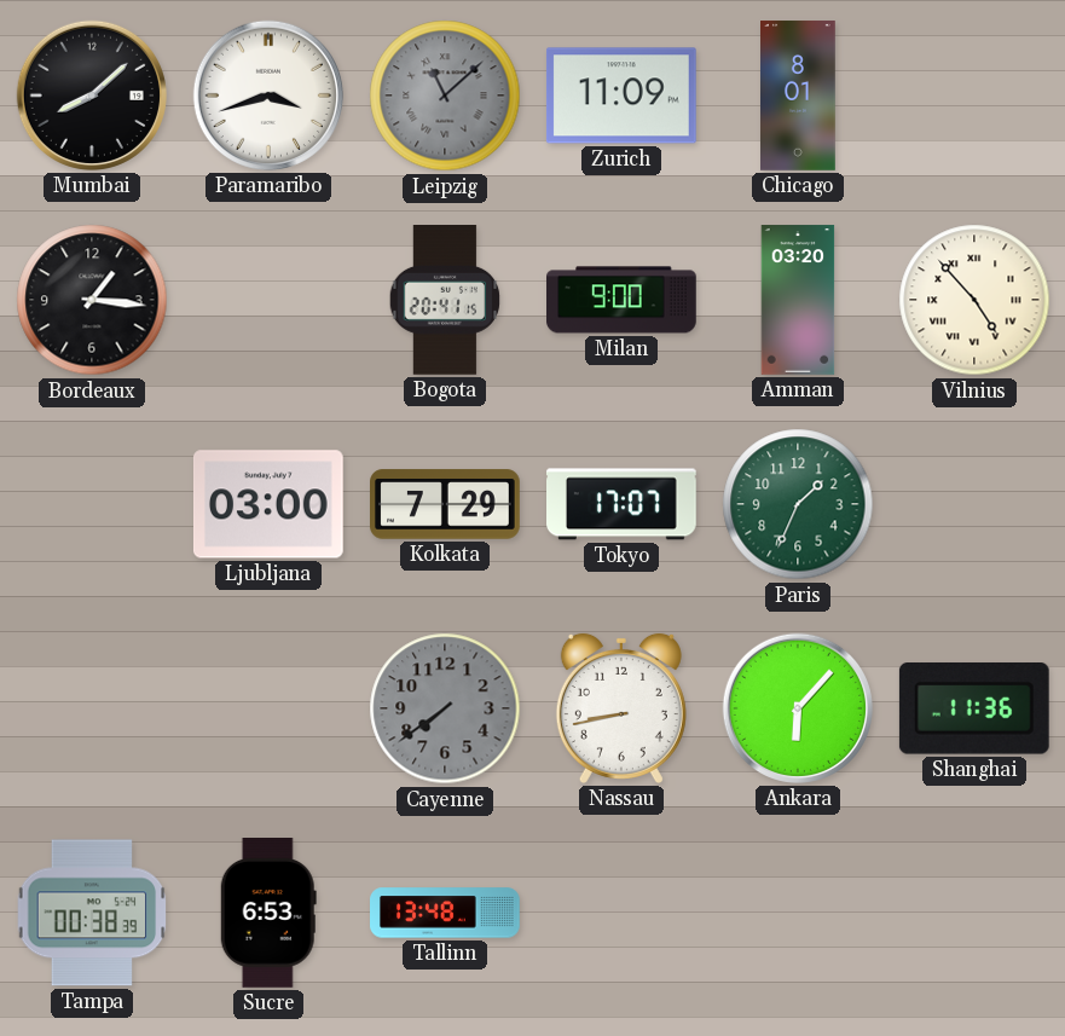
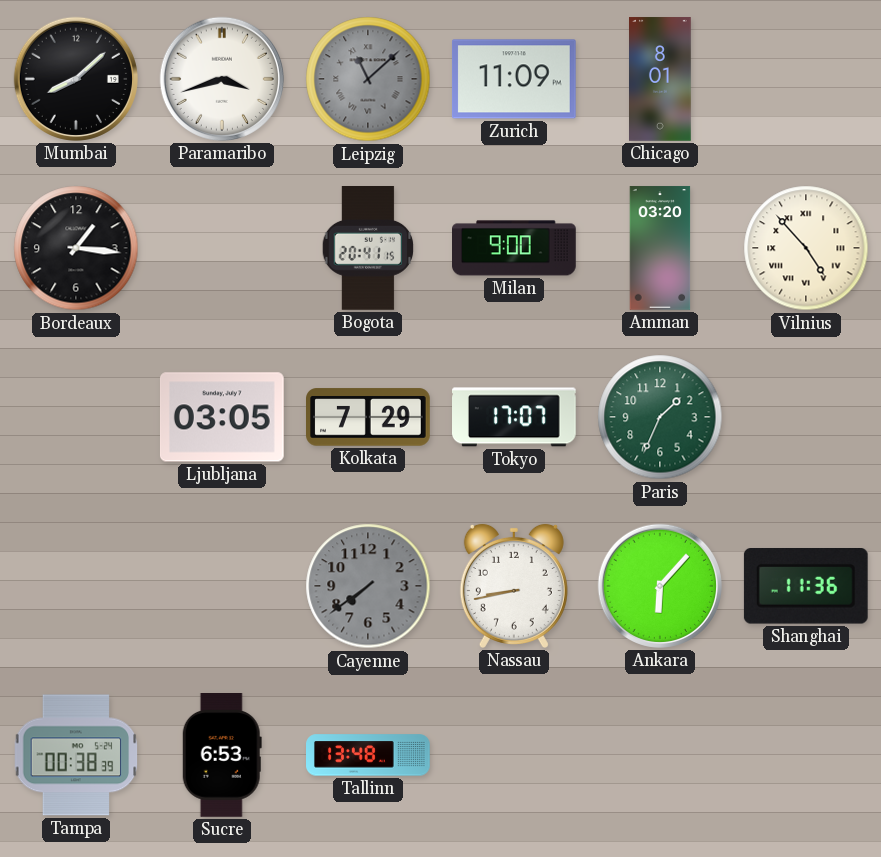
Ljubljana: 03:00 -> 03:05 (222, 417)
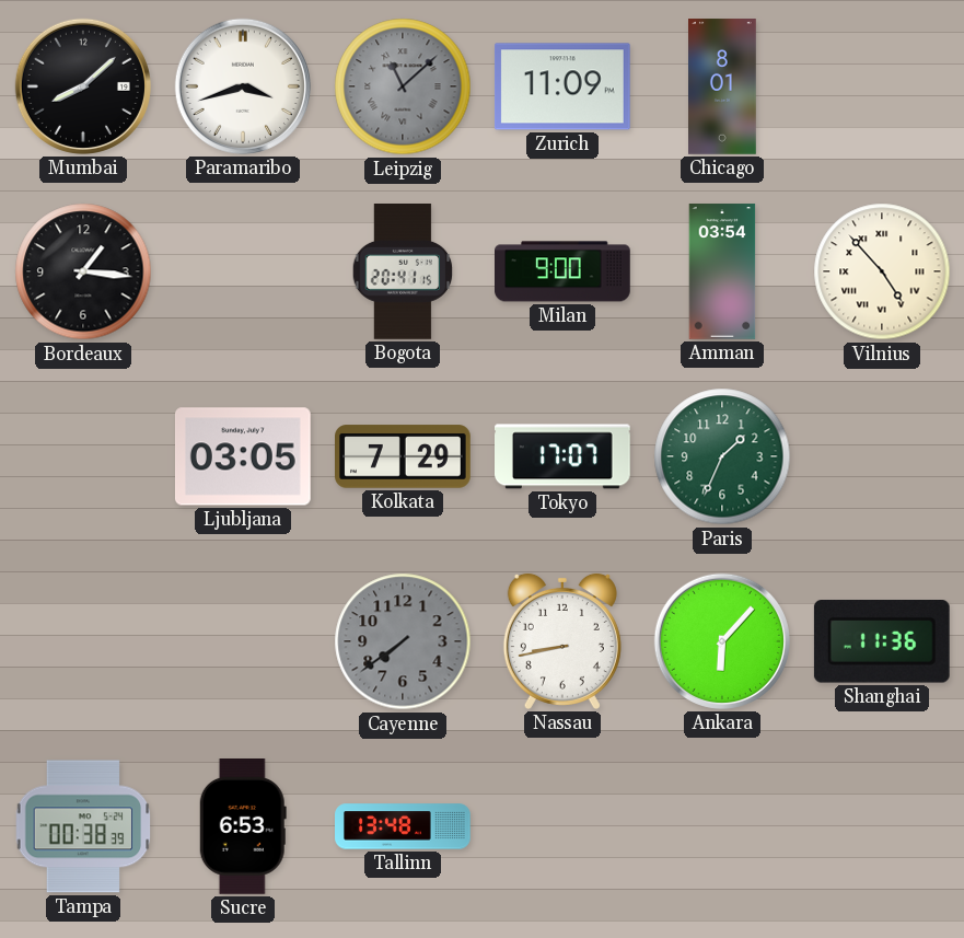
Amman: 03:20 -> 03:54 (722, 271)
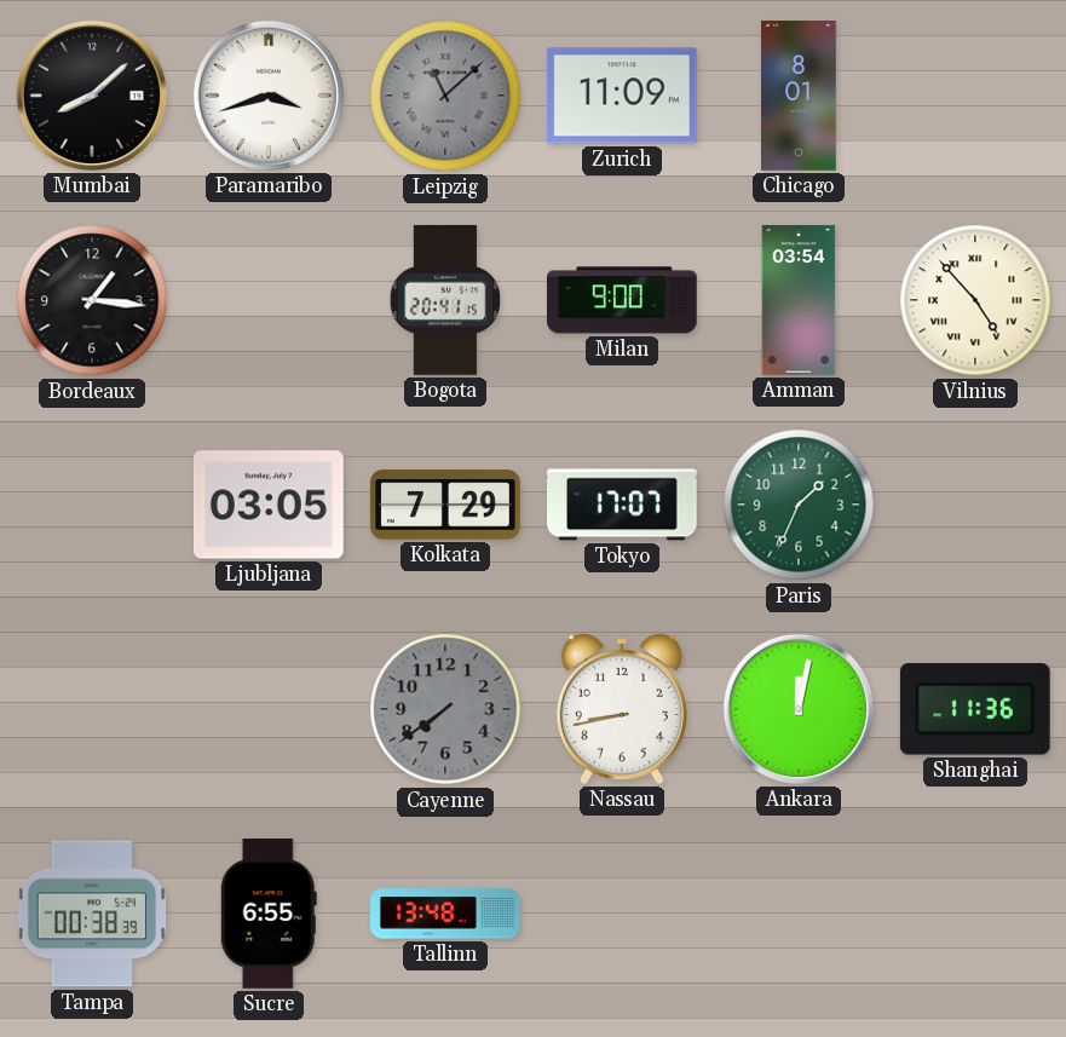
Ankara: 6:07 -> 12:02 (799, 709)
Sucre: 6:53 -> 6:55 (269, 915)
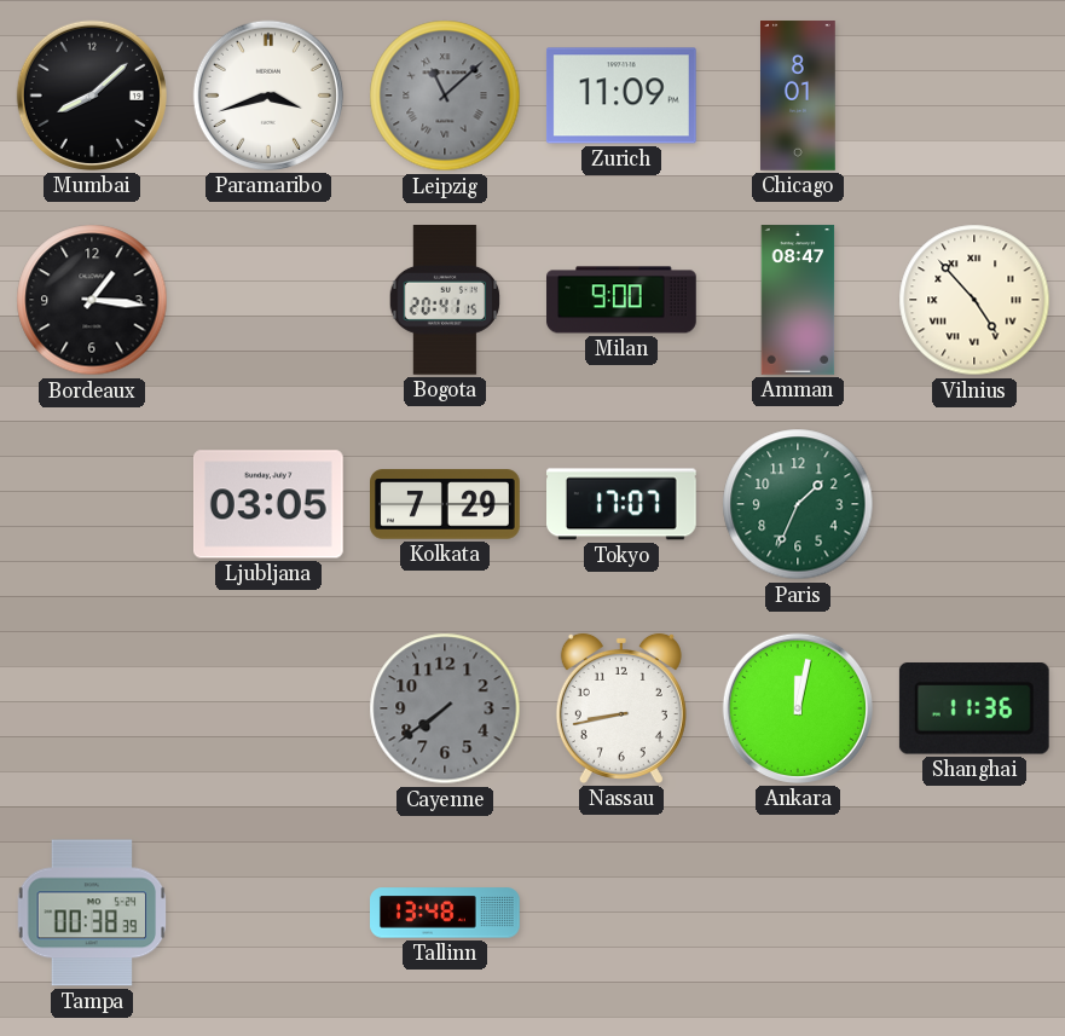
Amman: 03:54 -> 08:47 (798, 300)
Sucre: 6:55 -> none (269, 915)
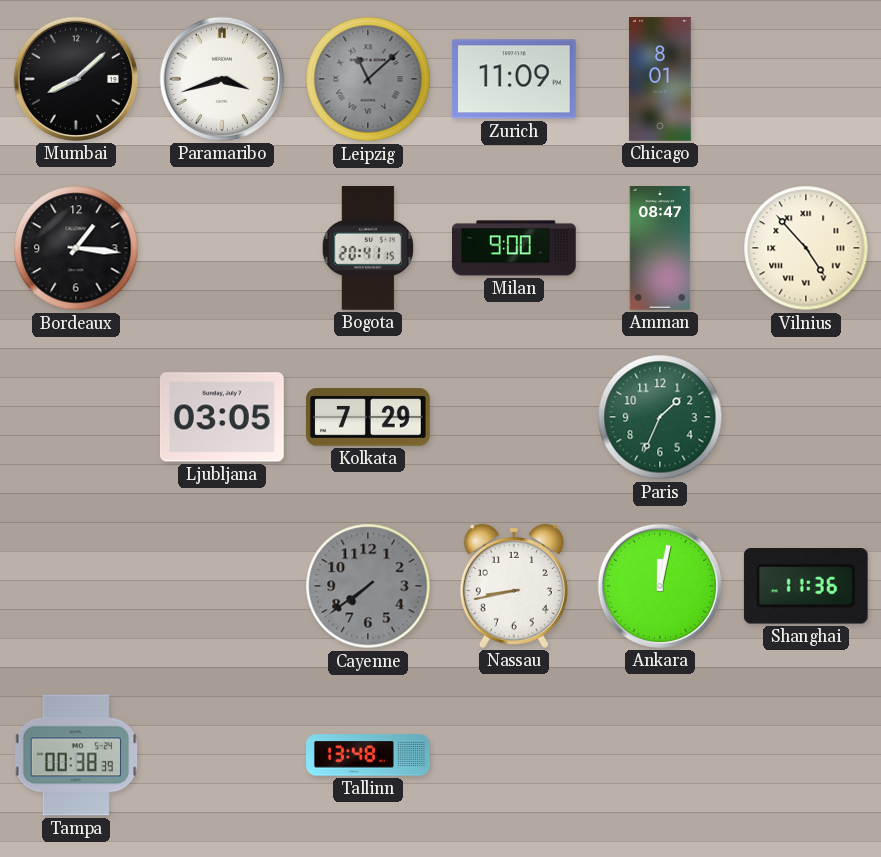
Tokyo: 17:07 -> none (623, 504)
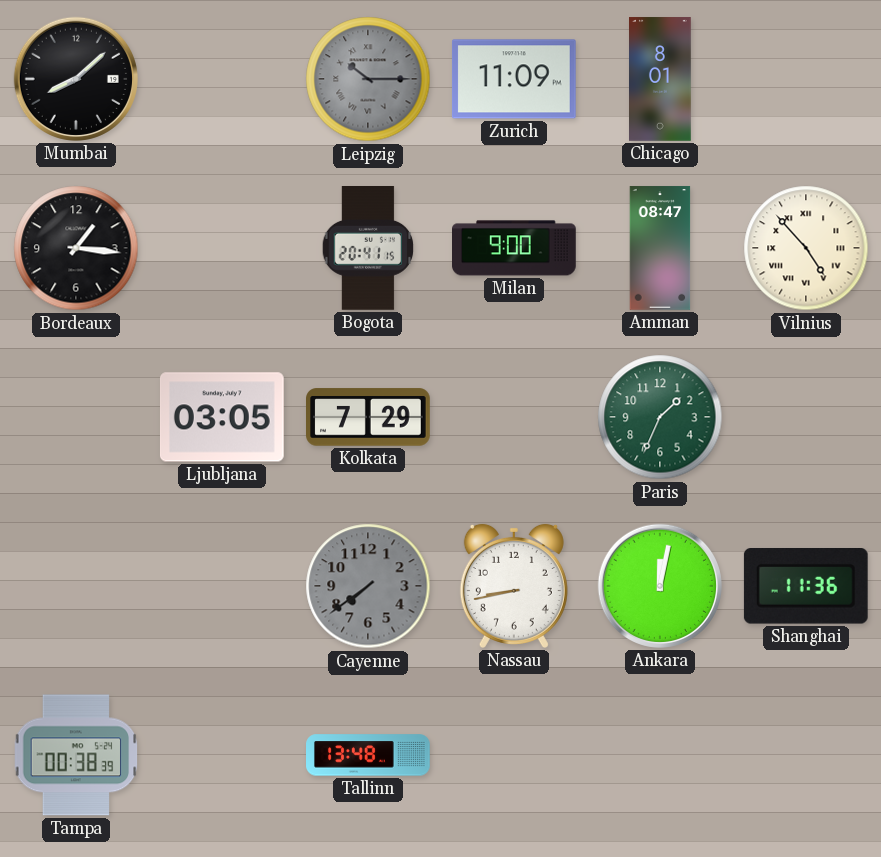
Paramaribo: 3:42 -> none (222, 79)
Leipzig: 11:08 -> 10:15 (368, 79)
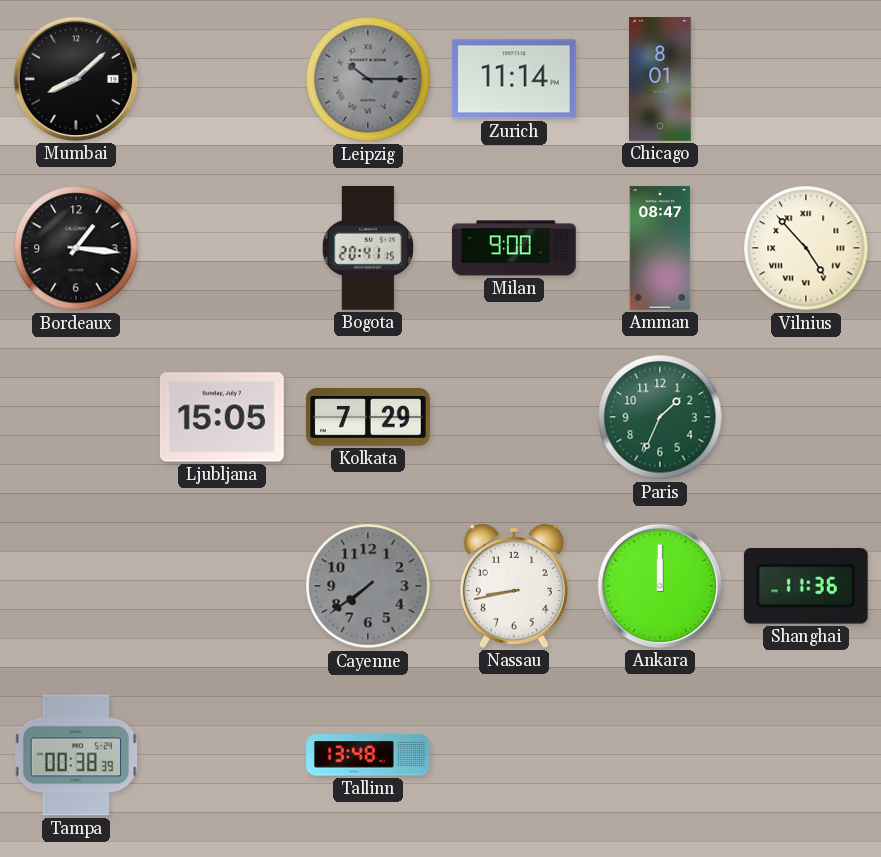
Zurich: 11:09 -> 11:14 (514, 79)
Ljubljana: 03:05 -> 15:05 (222, 417)
Ankara: 12:02 -> 12:00 (660, 586)
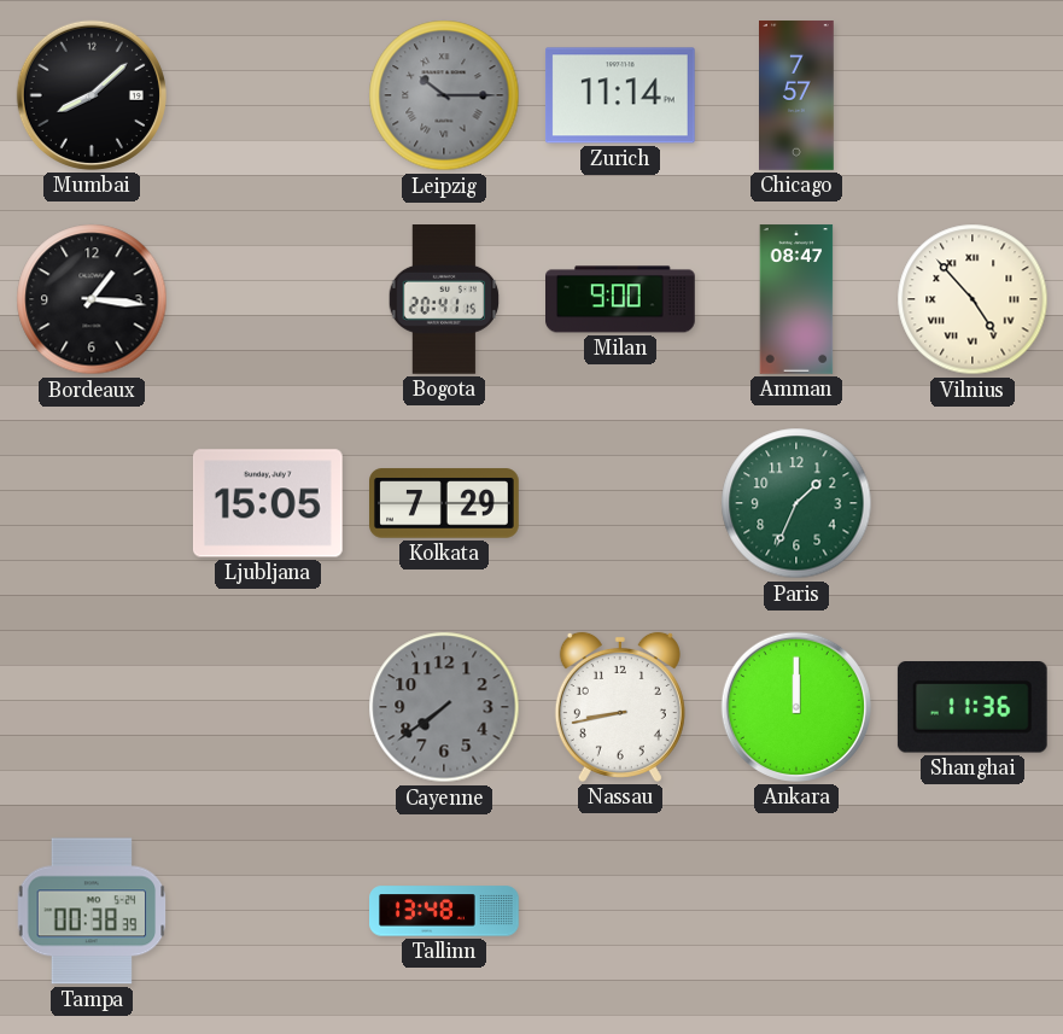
Chicago: 8:01 -> 7:57 (798, 95)
